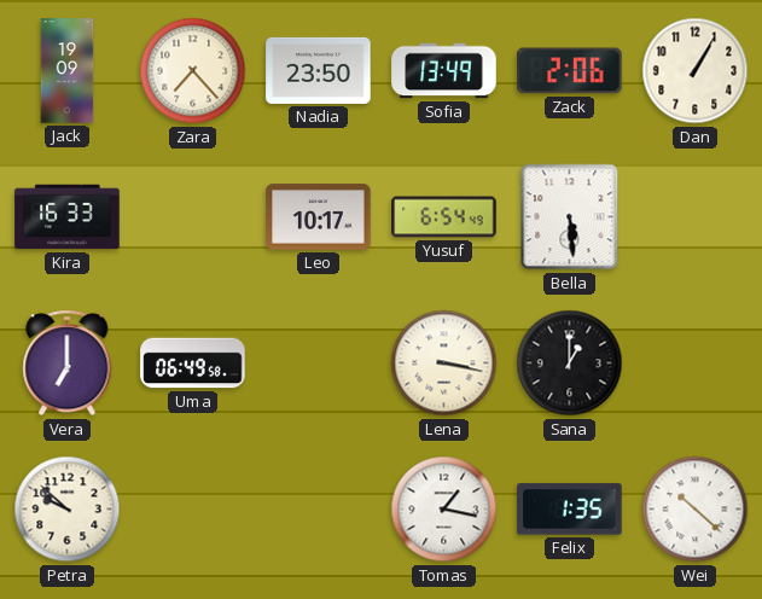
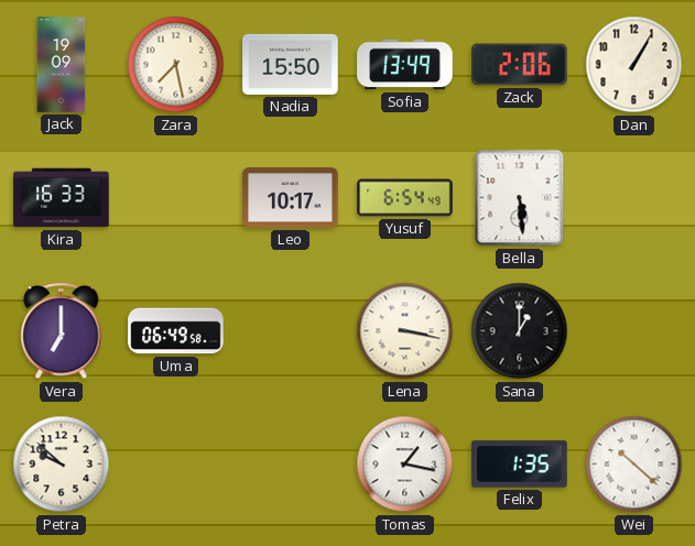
Zara: 7:23 -> 7:28 (176, 65)
Nadia: 23:50 -> 15:50 (291, 64)
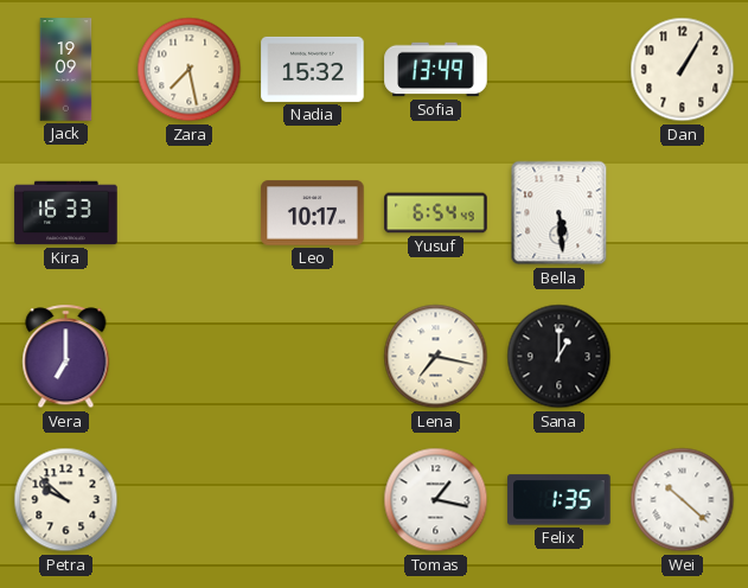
Nadia: 15:50 -> 15:32 (313, 69)
Zack: 2:06 -> none (520, 65)
Uma: 06:49 -> none (176, 331)
Lena: 3:17 -> 7:17 (436, 357)
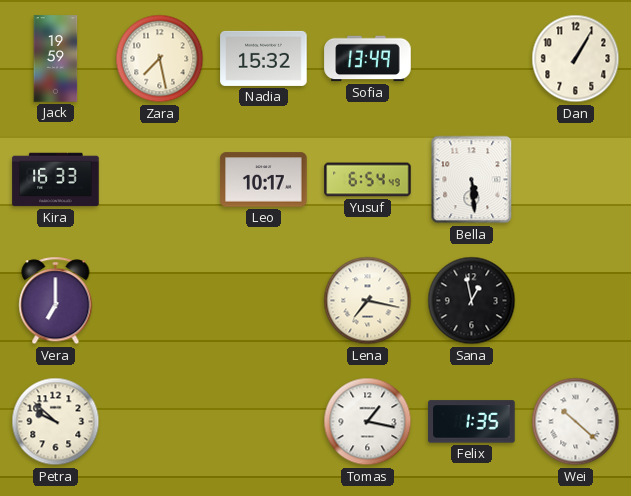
Jack: 19:09 -> 19:59 (56, 59)
Sana: 1:00 -> 12:58 (472, 301)
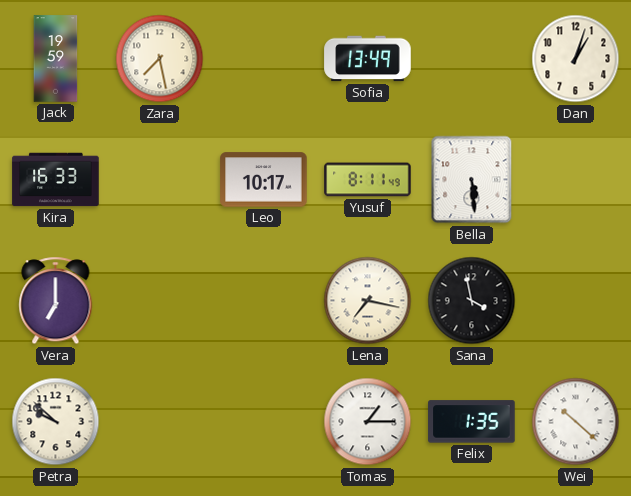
Nadia: 15:32 -> none (264, 58)
Dan: 1:05 -> 1:03 (576, 59)
Yusuf: 6:54 -> 8:11 (368, 180)
Sana: 12:58 -> 3:58 (472, 301)
Tomas: 1:17 -> 1:15 (368, 422)
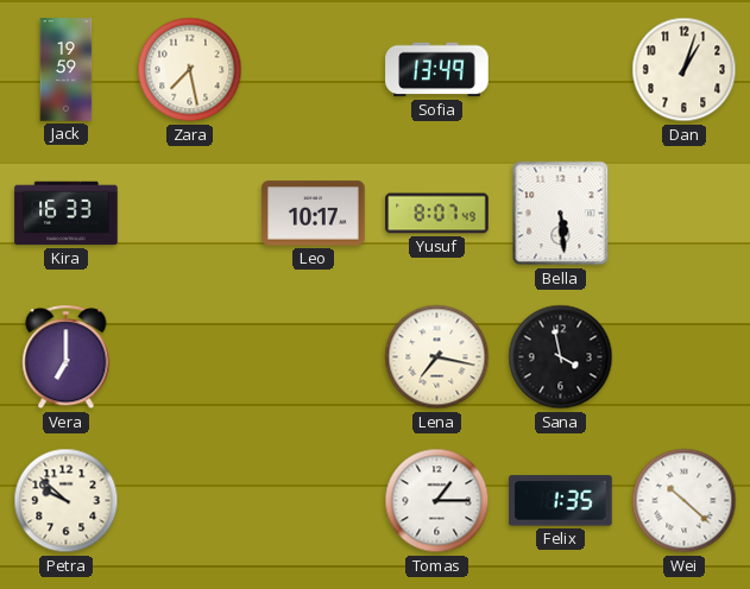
Yusuf: 8:11 -> 8:07 (437, 214)
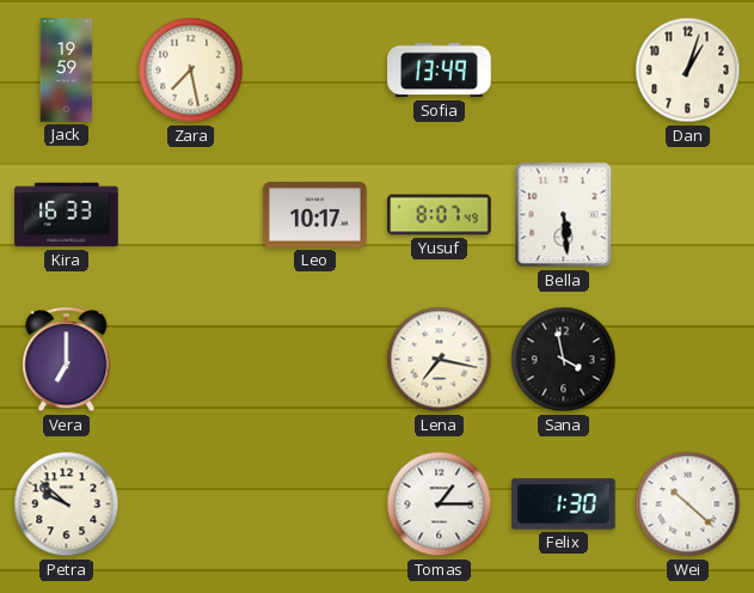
Felix: 1:35 -> 1:30 (564, 505)
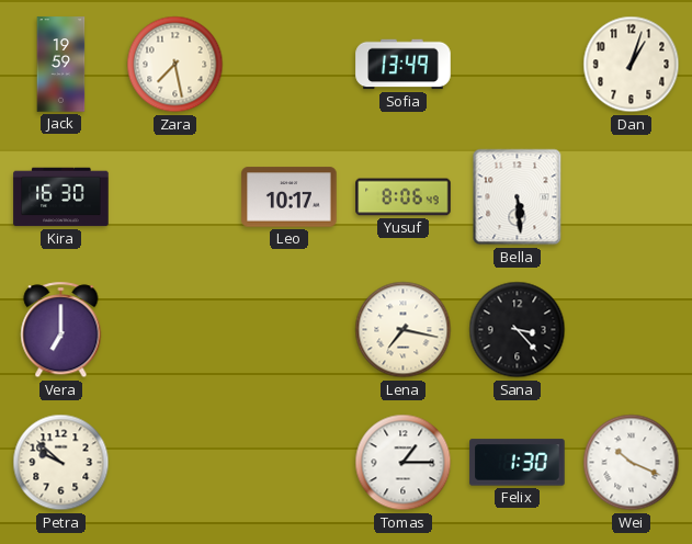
Kira: 16:33 -> 16:30 (61, 197)
Yusuf: 8:07 -> 8:06 (404, 197)
Sana: 3:58 -> 3:23 (518, 330)
Wei: 10:22 -> 10:19 (632, 463)
